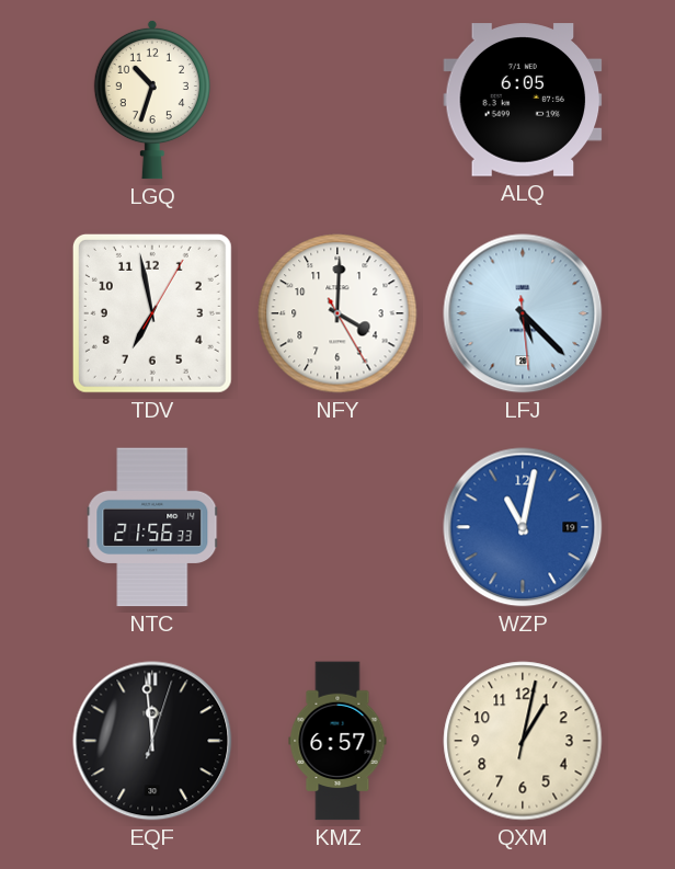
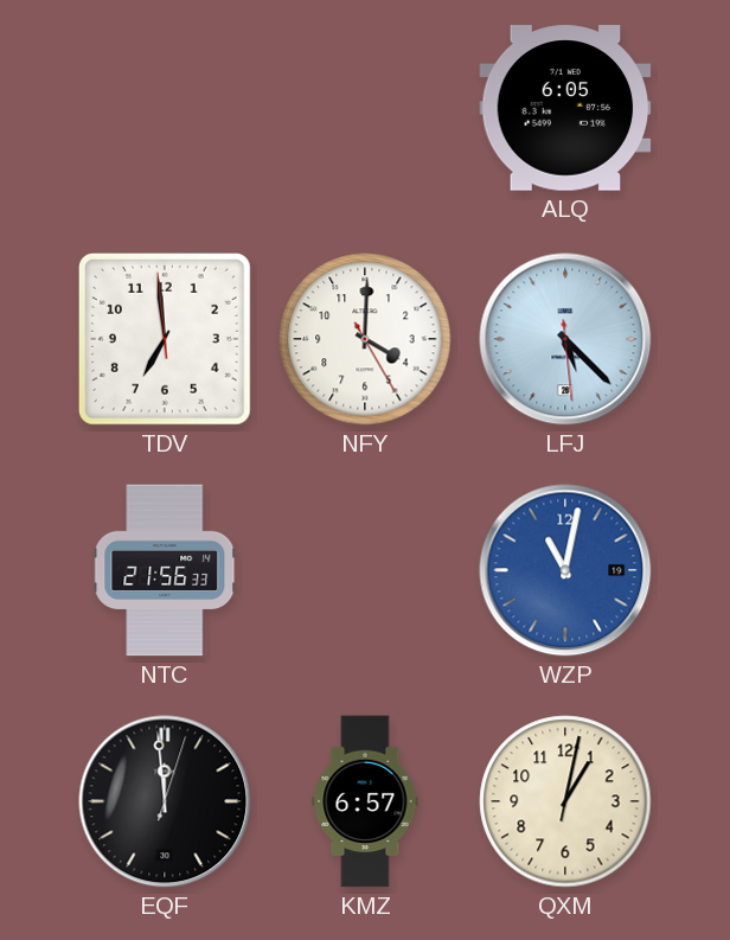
LGQ: 10:33 -> none (152, 100)
TDV: 6:58:05 -> 6:58:59 (165, 339)
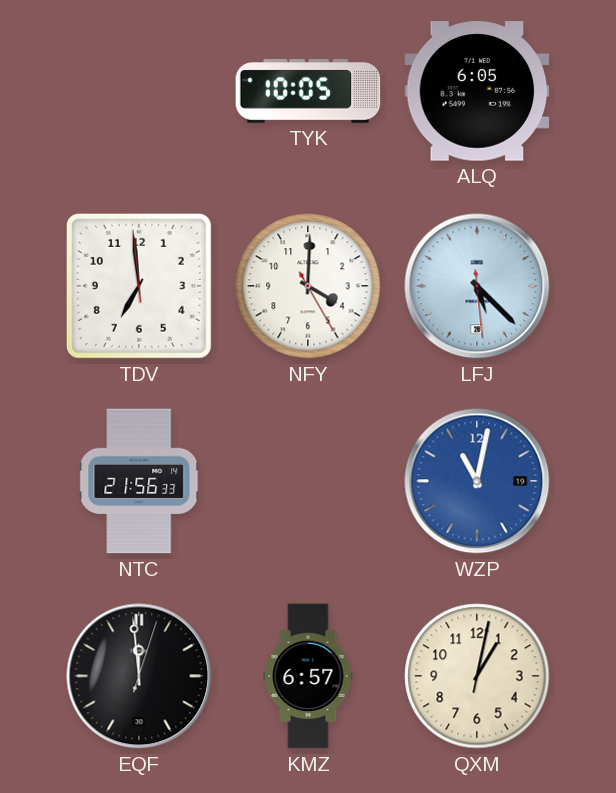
TYK: none -> 10:05 (308, 91)
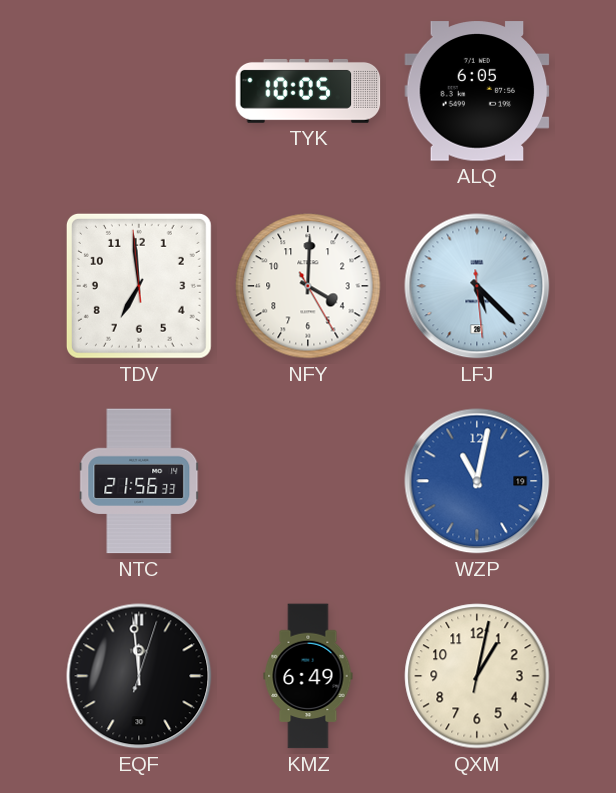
KMZ: 6:57 -> 6:49 (308, 676)
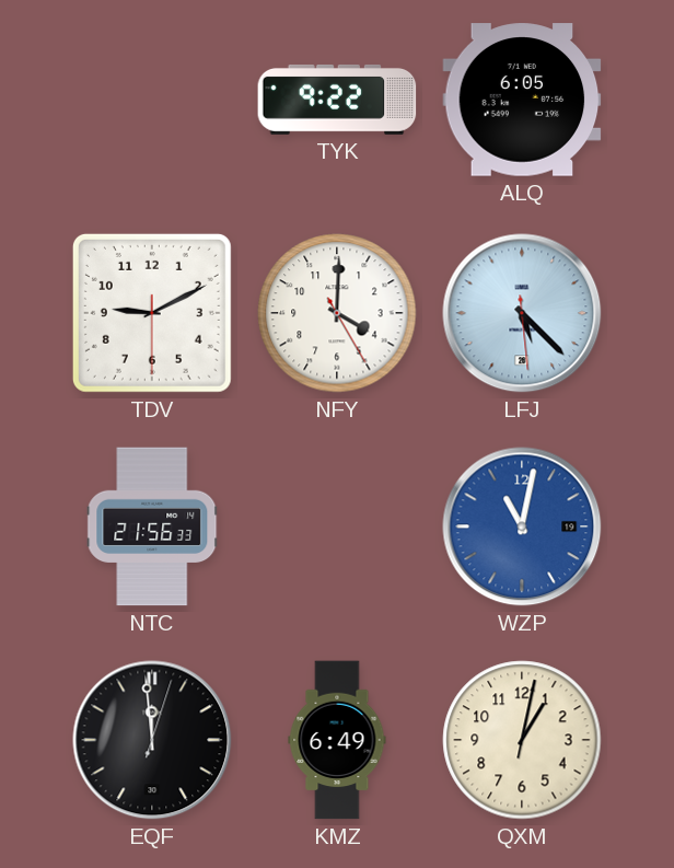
TYK: 10:05 -> 9:22 (337, 100)
TDV: 6:58 -> 9:10 (152, 313)
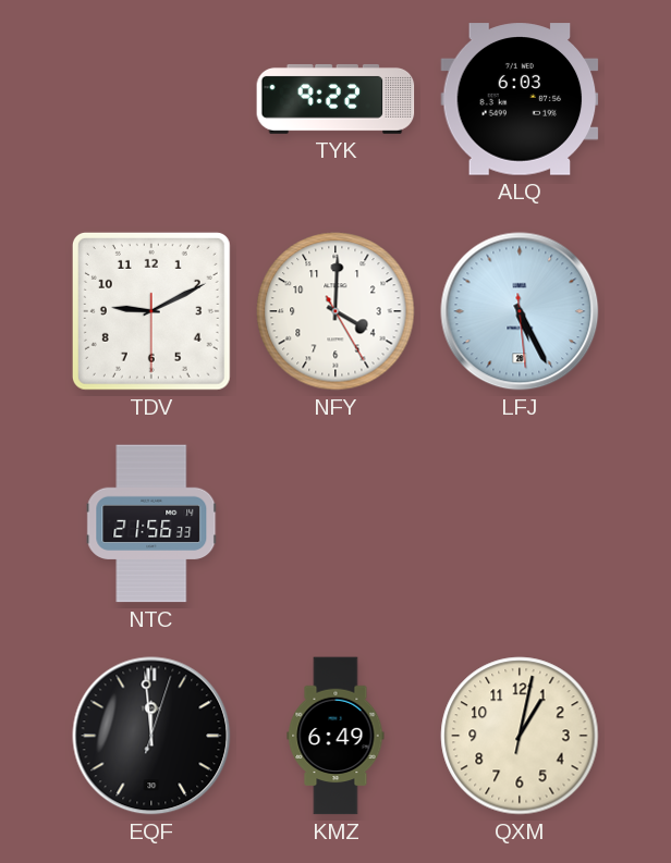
ALQ: 6:05 -> 6:03 (520, 99)
LFJ: 5:22 -> 5:25 (520, 311)
WZP: 11:02 -> none (522, 526)
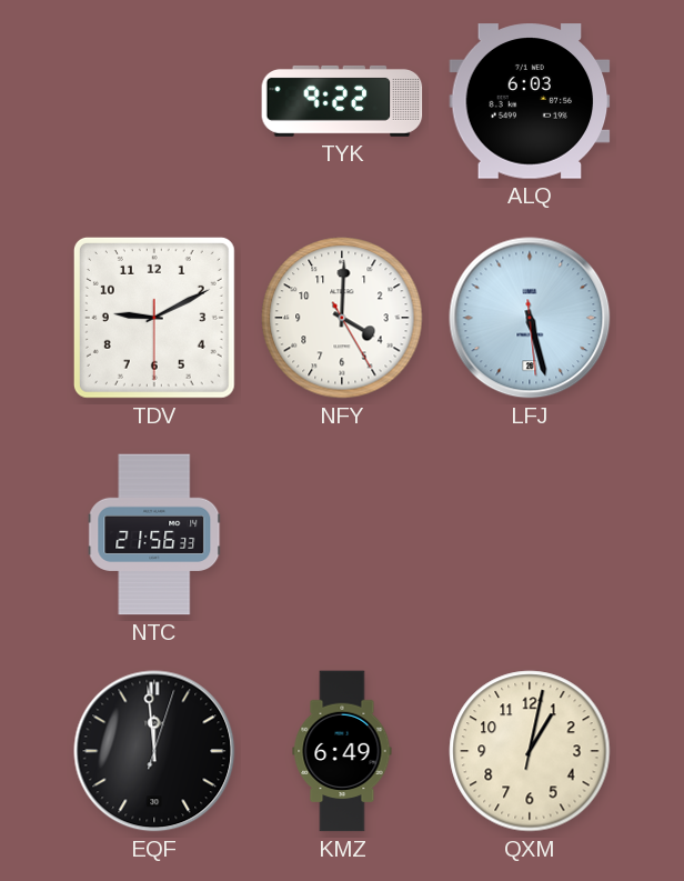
LFJ: 5:25 -> 5:27 (530, 318)
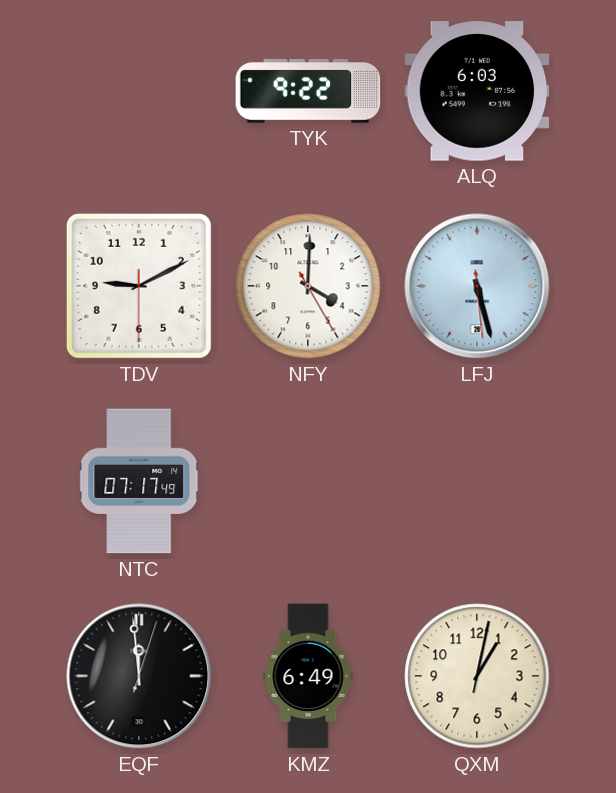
NTC: 21:56 -> 07:17 (139, 481)
